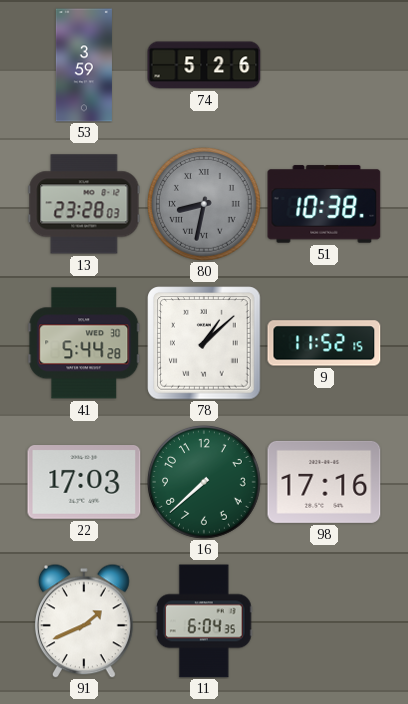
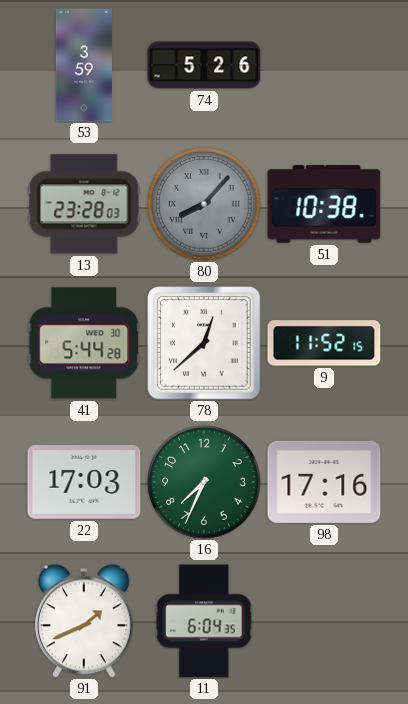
80: 8:32 -> 8:07 (205, 205)
78: 1:08 -> 12:38 (204, 343)
16: 7:38 -> 7:34 (205, 483)
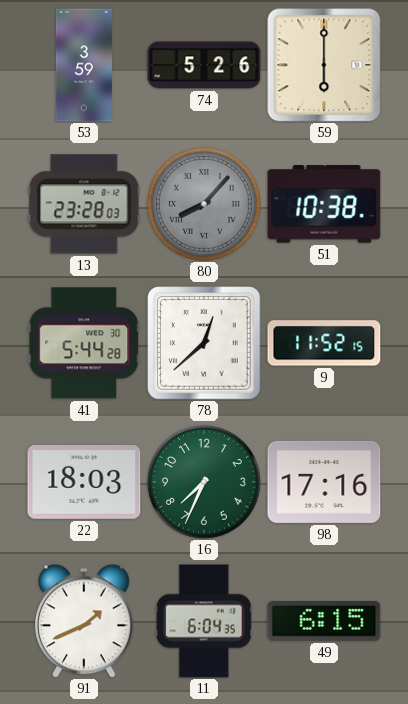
59: none -> 6:00 (324, 65)
22: 17:03 -> 18:03 (84, 483)
49: none -> 6:15 (324, 621)
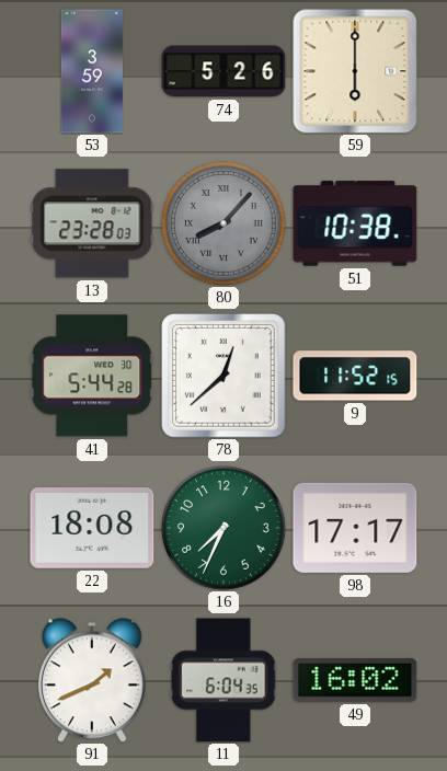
22: 18:03 -> 18:08 (92, 529)
98: 17:16 -> 17:17 (355, 528)
49: 6:15 -> 16:02 (355, 680)
